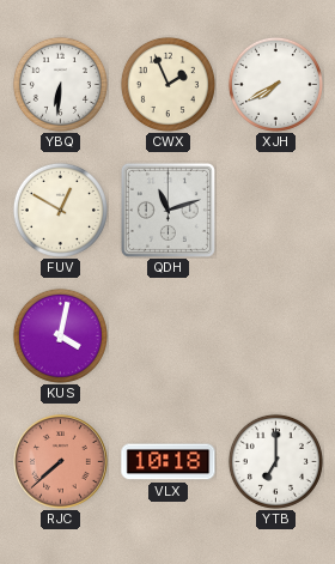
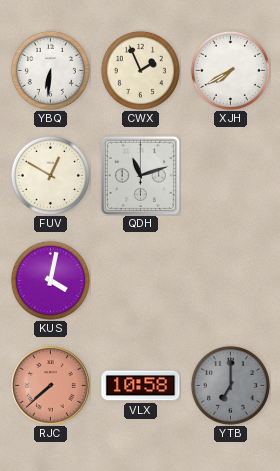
VLX: 10:18 -> 10:58 (141, 386)
YTB dial: white -> grey (230, 385)
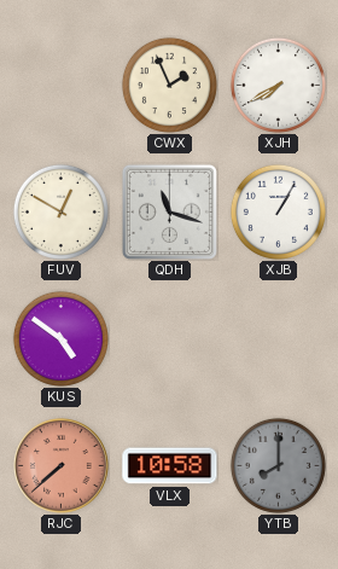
YBQ: 6:31 -> none (50, 70)
QDH: 11:12 -> 11:18 (169, 211)
XJB: none -> 1:05 (278, 211)
KUS: 4:02 -> 4:51 (60, 338)
YTB: 7:00 -> 8:00 (278, 465)
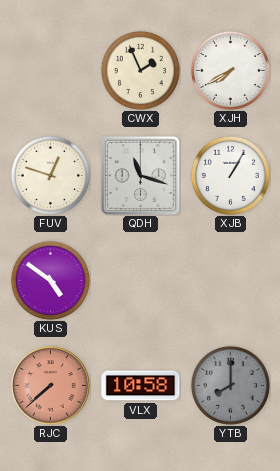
FUV: 12:50 -> 12:48 (50, 175)
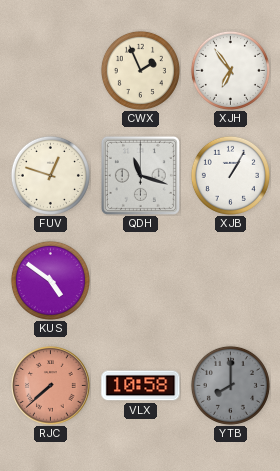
XJH: 7:40 -> 6:54 (230, 70)
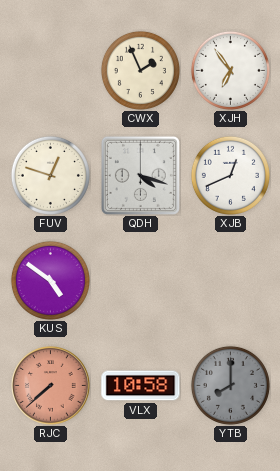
QDH: 11:18 -> 4:18 (140, 175)
XJB: 1:05 -> 12:41 (230, 175)
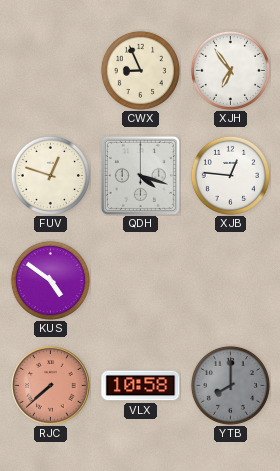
CWX: 1:56 -> 8:56 (140, 70)
XJB: 12:41 -> 12:46 (230, 175)
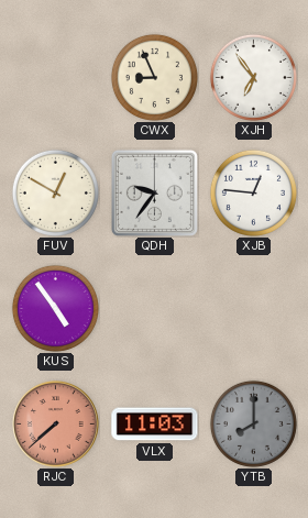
FUV: 12:48 -> 12:50 (55, 192)
QDH: 4:18 -> 9:36 (154, 192)
KUS: 4:51 -> 4:54 (55, 308)
VLX: 10:58 -> 11:03 (155, 425)
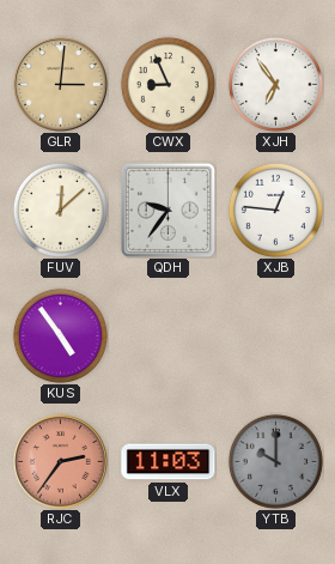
GLR: none -> 3:01 (61, 85)
FUV: 12:50 -> 12:08 (60, 210)
RJC: 7:38 -> 2:36 (61, 462)
YTB: 8:00 -> 10:00 (275, 461)
